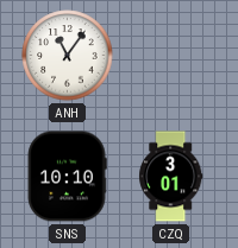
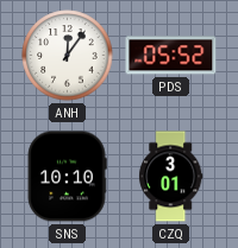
ANH: 11:06 -> 12:06 (68, 56)
PDS: none -> 05:52 (171, 56)
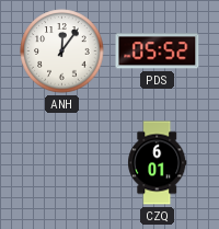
SNS: 10:10 -> none (67, 177)
CZQ: 3:01 -> 6:01 (158, 163)
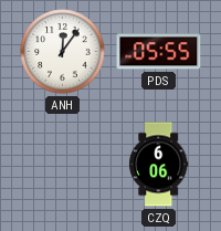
PDS: 05:52 -> 05:55 (159, 52)
CZQ: 6:01 -> 6:06 (159, 165)
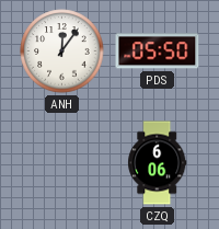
PDS: 05:55 -> 05:50 (158, 51)
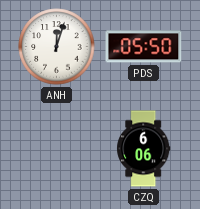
ANH: 12:06 -> 12:03 (57, 47)
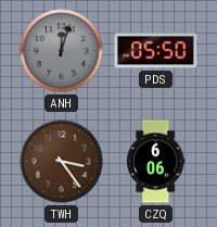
ANH dial: white -> grey (62, 51)
TWH: none -> 3:24 (62, 162)
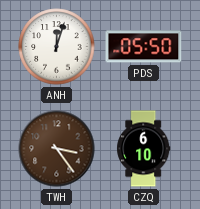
ANH dial: grey -> white (57, 47)
CZQ: 6:06 -> 6:10 (144, 149)
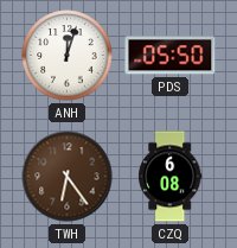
TWH: 3:24 -> 6:24 (68, 177)
CZQ: 6:10 -> 6:08 (171, 177)
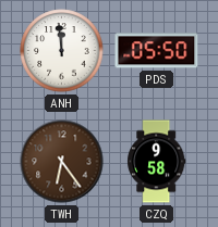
ANH: 12:03 -> 11:59 (62, 51)
CZQ: 6:08 -> 9:58 (157, 162)
